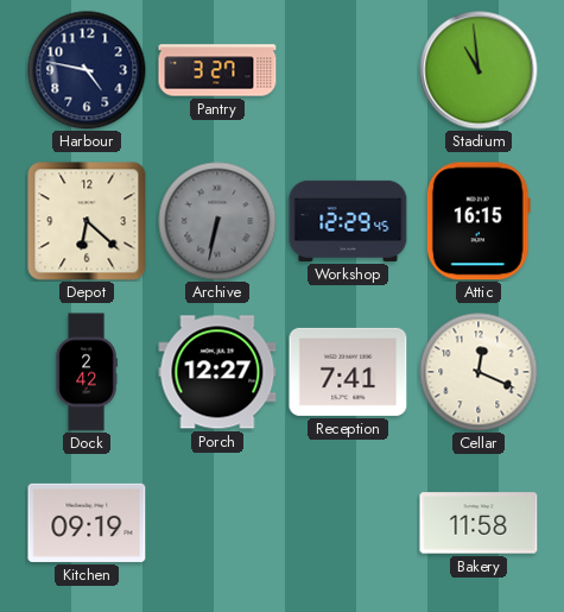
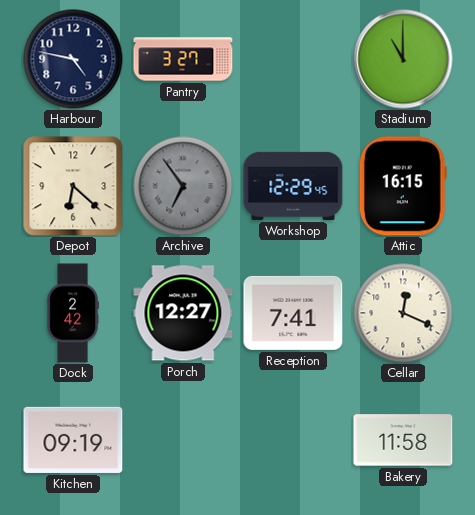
Stadium: 10:59 -> 11:00 (403, 59)
Archive: 6:32 -> 6:54 (183, 186)
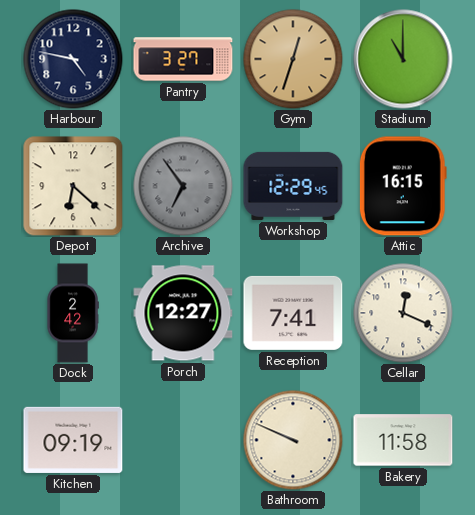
Gym: none -> 12:33 (293, 59)
Bathroom: none -> 9:49 (293, 440)
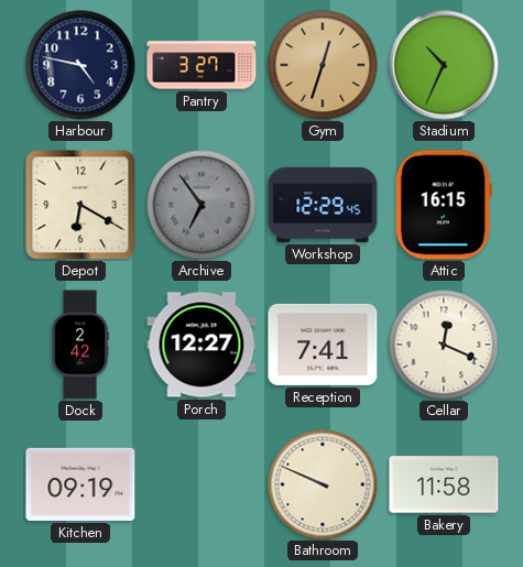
Stadium: 11:00 -> 10:34 (444, 65)
Depot: 6:22 -> 6:20 (80, 205)
